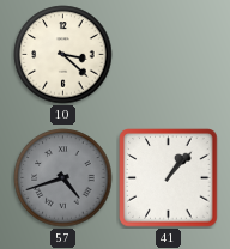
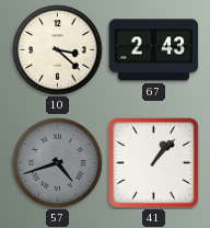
67: none -> 2:43 (154, 50)
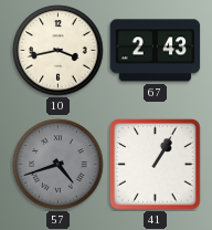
10: 3:22 -> 3:43 (59, 51)
41: 1:07 -> 1:05 (156, 165)
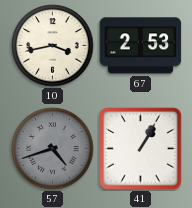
67: 2:43 -> 2:53 (141, 46)
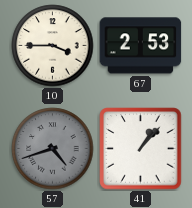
10: 3:43 -> 3:45 (53, 46)
41: 1:05 -> 1:07 (141, 149)
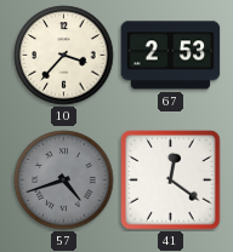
10: 3:45 -> 3:37 (64, 56)
41: 1:07 -> 12:21 (171, 181)
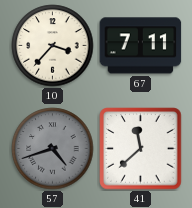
67: 2:53 -> 7:11 (141, 46)
41: 12:21 -> 11:38 (141, 149)
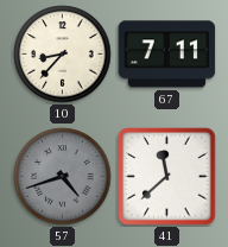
10: 3:37 -> 8:37 (63, 55)
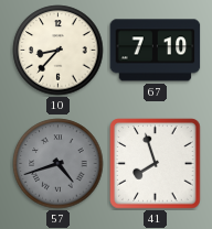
67: 7:11 -> 7:10 (156, 51)
41: 11:38 -> 7:57 (156, 164)
